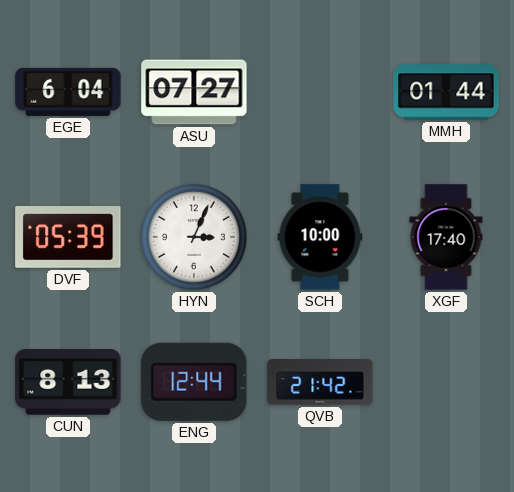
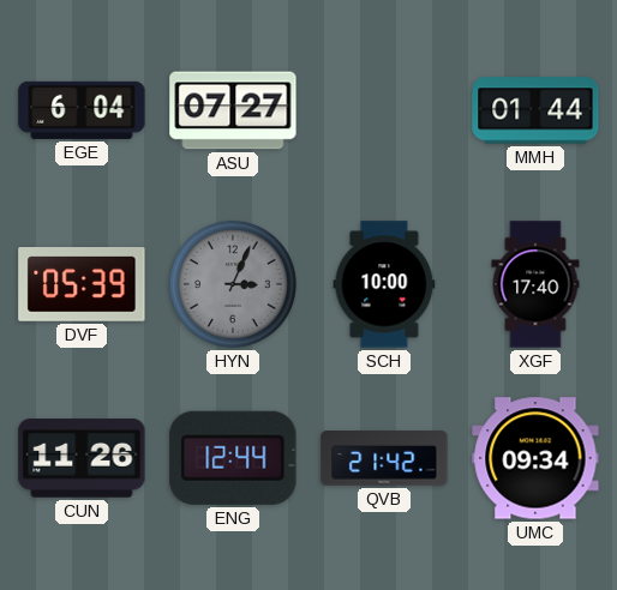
HYN dial: white -> grey (233, 284)
CUN: 8:13 -> 11:26 (82, 458)
UMC: none -> 09:34 (535, 458)
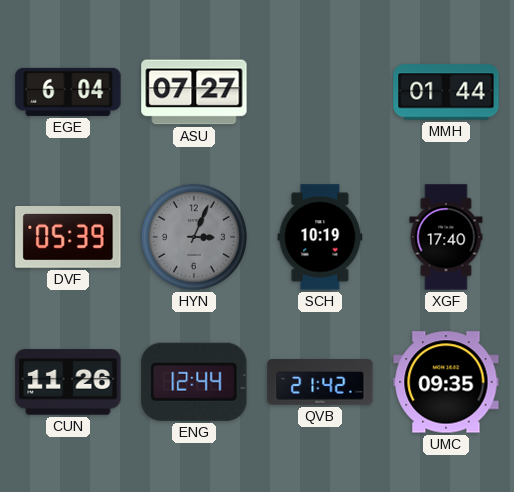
SCH: 10:00 -> 10:19 (320, 237)
UMC: 09:34 -> 09:35 (446, 382)
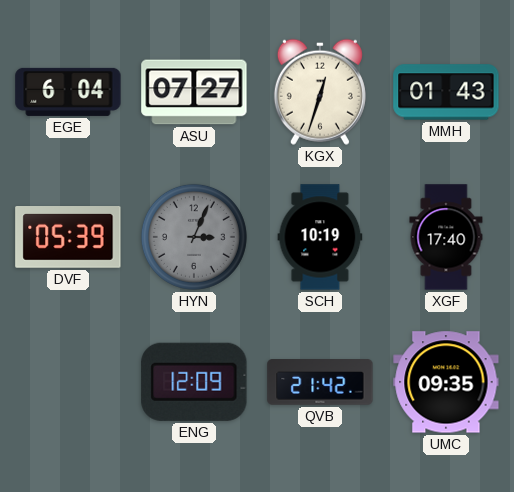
KGX: none -> 12:33 (320, 92)
MMH: 01:44 -> 01:43 (446, 92)
CUN: 11:26 -> none (68, 382)
ENG: 12:44 -> 12:09 (194, 382)
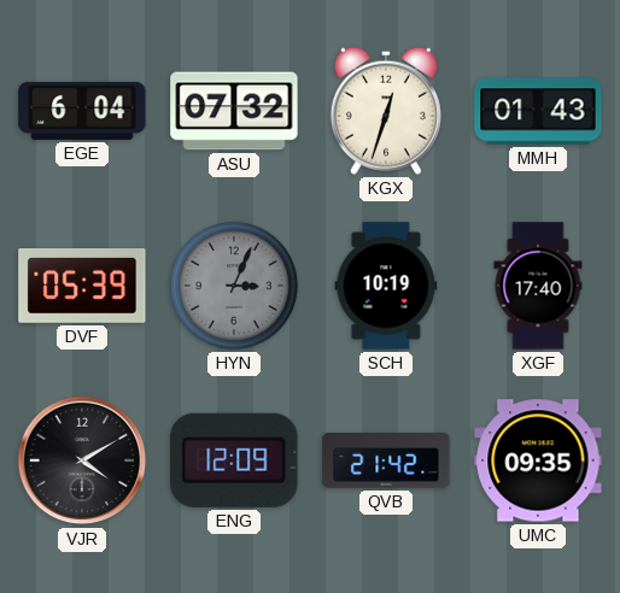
ASU: 07:27 -> 07:32 (234, 111)
VJR: none -> 4:10 (82, 460)
